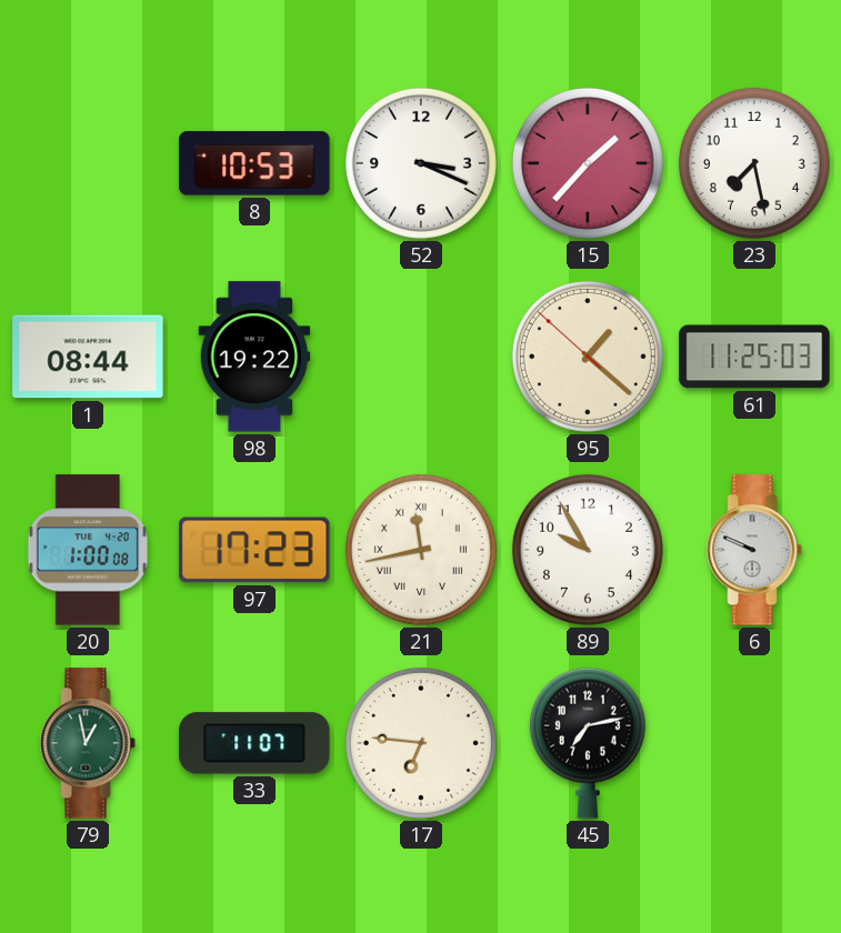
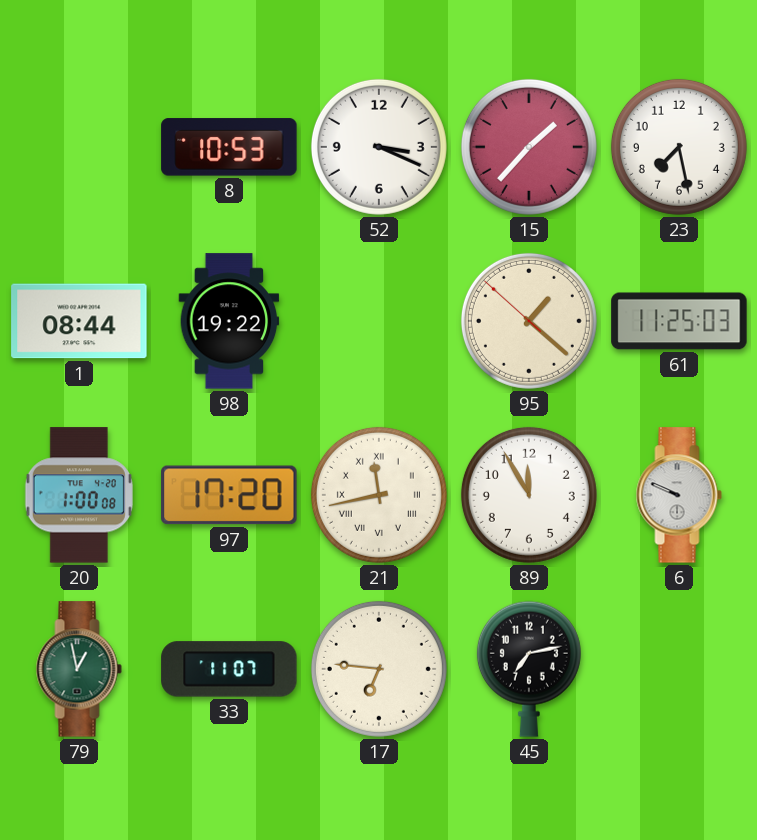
97: 17:23 -> 17:20 (229, 495)
89: 9:55 -> 11:55 (529, 495)
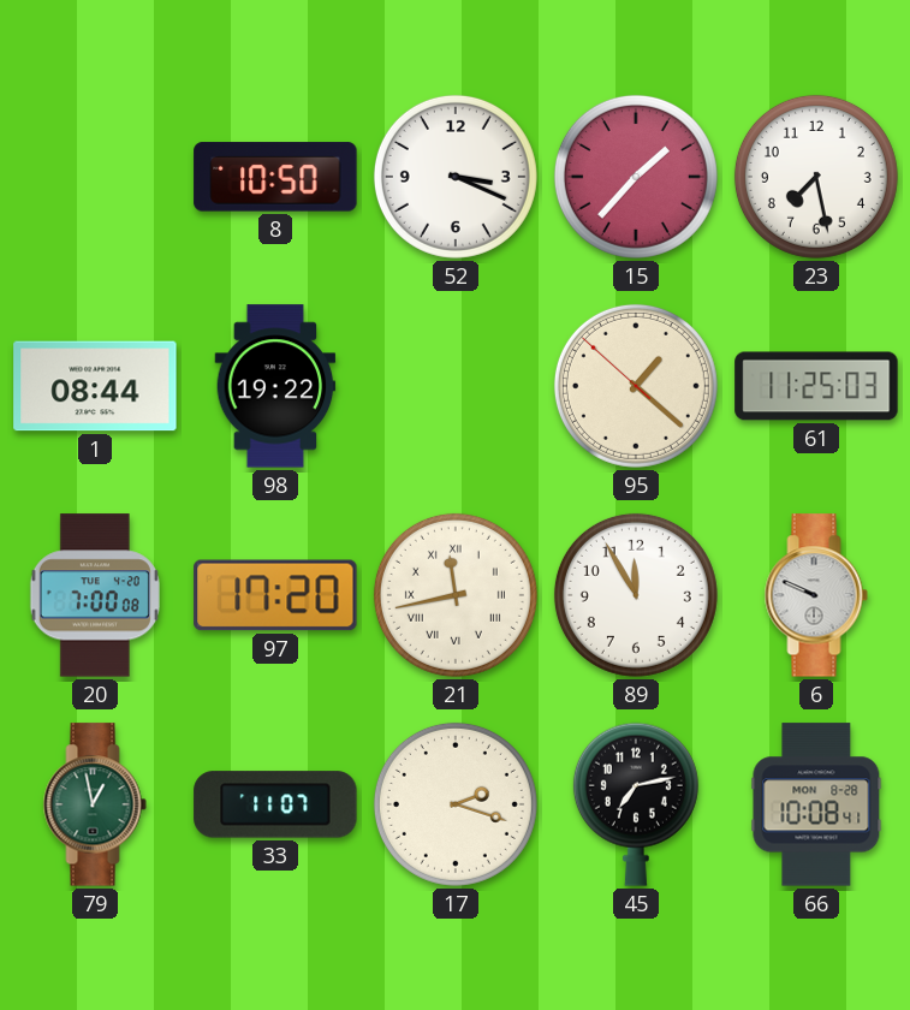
8: 10:53 -> 10:50 (275, 177)
20: 1:00 -> 7:00 (95, 595)
17: 6:46 -> 2:18 (456, 804)
66: none -> 10:08 (816, 804)
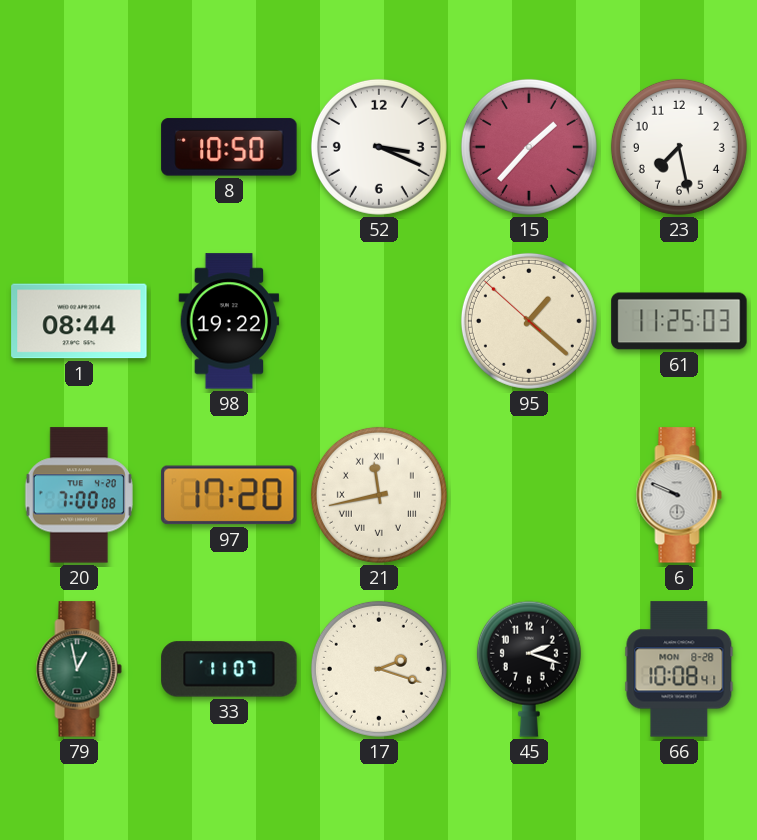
89: 11:55 -> none (636, 595)
45: 7:13 -> 2:18 (529, 669)
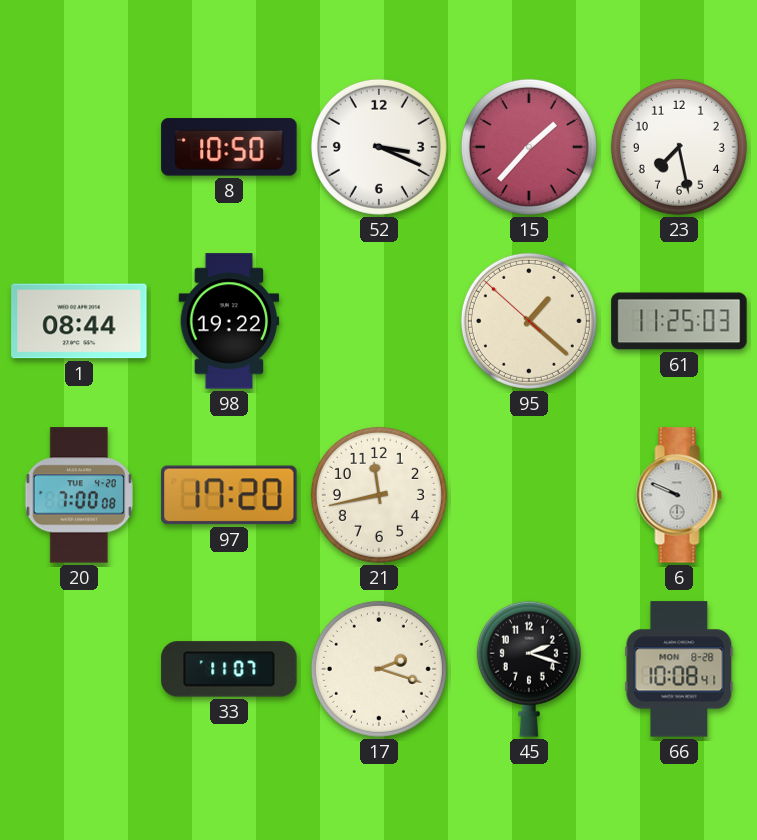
21 numerals: Roman -> Arabic (379, 495)
79: 12:58 -> none (79, 669)
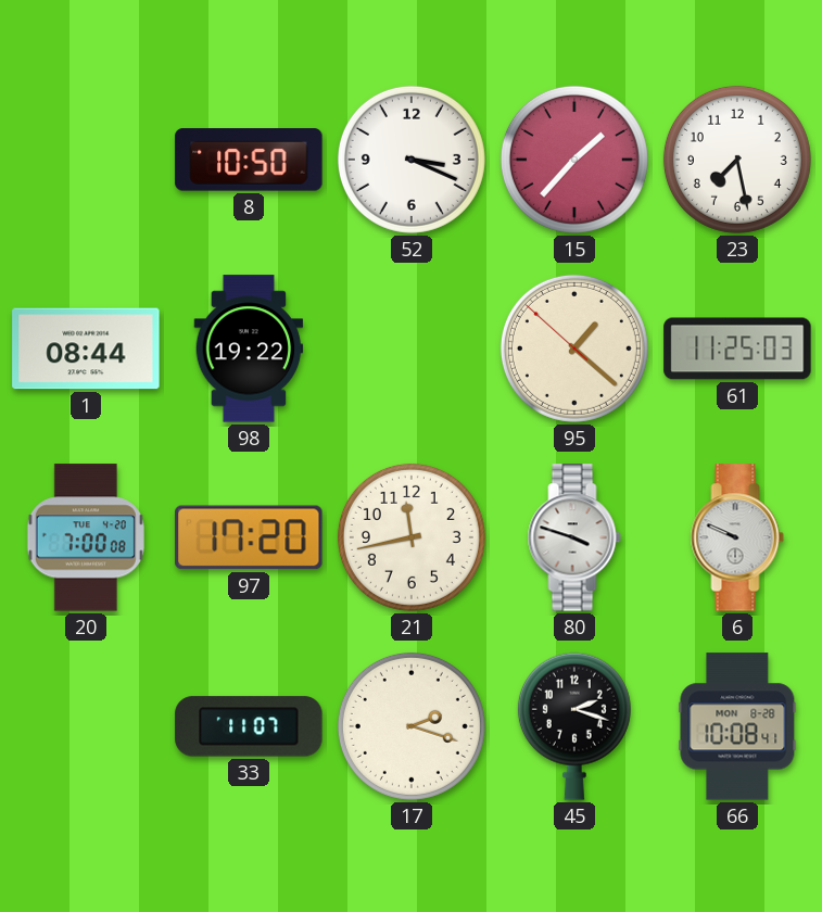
80: none -> 3:48 (574, 537)
